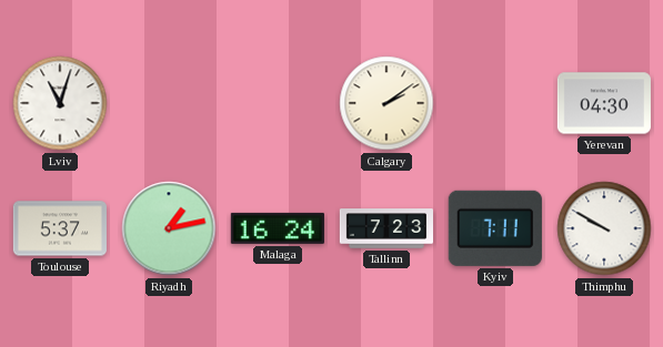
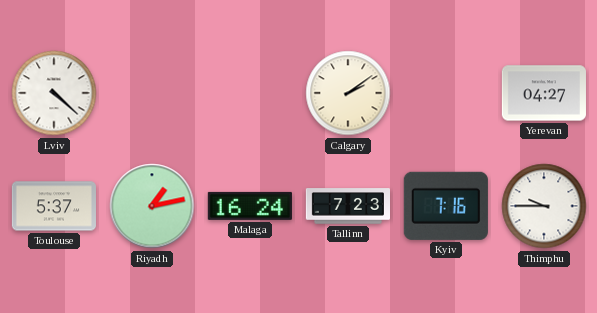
Lviv: 11:03 -> 4:22 (54, 93)
Yerevan: 04:30 -> 04:27 (544, 93)
Kyiv: 7:11 -> 7:16 (446, 206)
Thimphu: 9:50 -> 9:45 (544, 206)
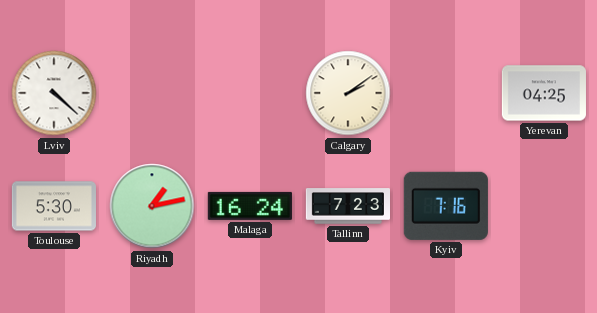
Yerevan: 04:27 -> 04:25 (544, 93)
Toulouse: 5:37 -> 5:30 (54, 206)
Thimphu: 9:45 -> none (544, 206)
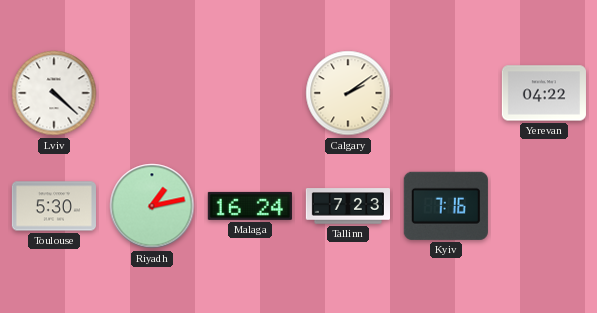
Yerevan: 04:25 -> 04:22 (544, 93)
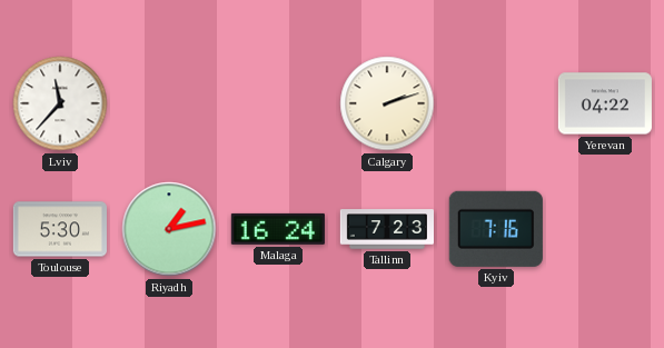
Lviv: 4:22 -> 11:37 (60, 103)
Calgary: 2:09 -> 2:12 (387, 103)
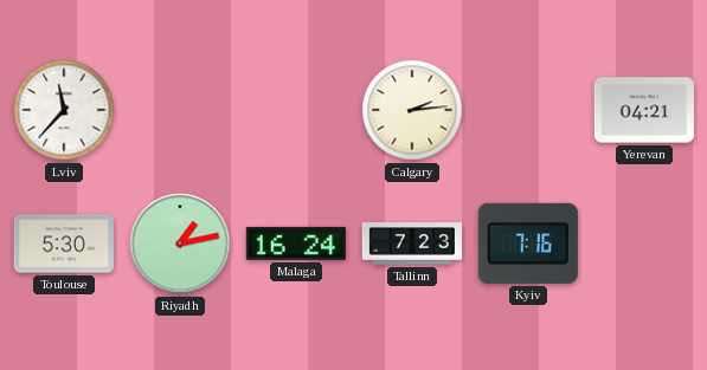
Calgary: 2:12 -> 2:14 (412, 110)
Yerevan: 04:22 -> 04:21 (644, 110)
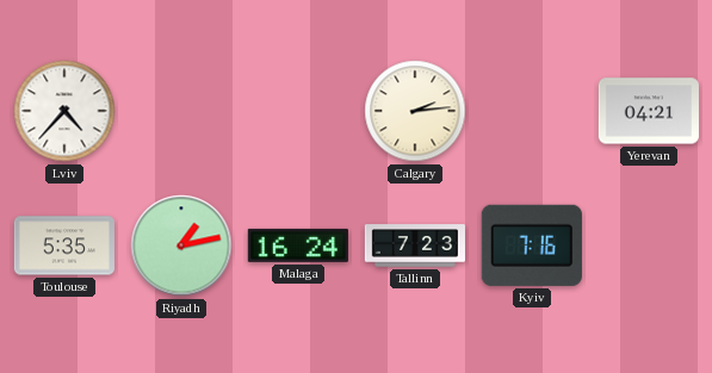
Lviv: 11:37 -> 4:37 (64, 111)
Toulouse: 5:30 -> 5:35 (64, 245)
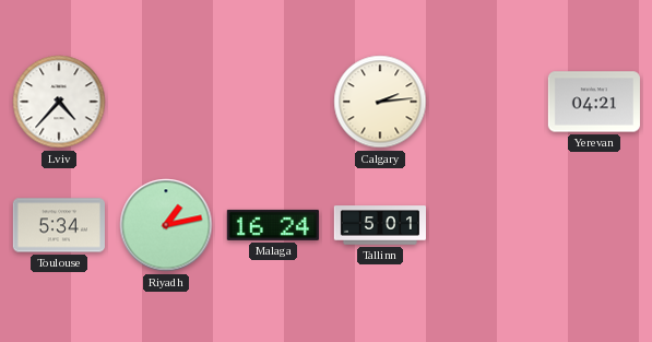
Toulouse: 5:35 -> 5:34 (59, 225)
Tallinn: 7:23 -> 5:01 (379, 225)
Kyiv: 7:16 -> none (532, 245)
